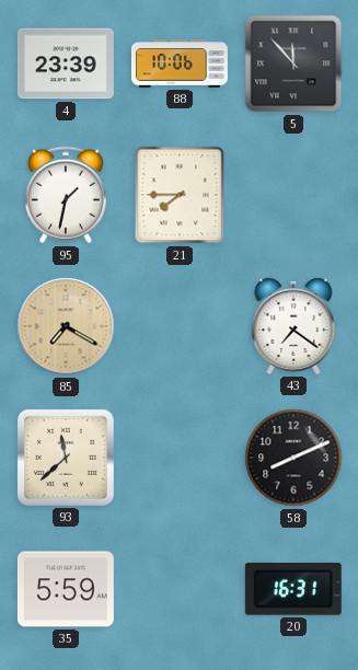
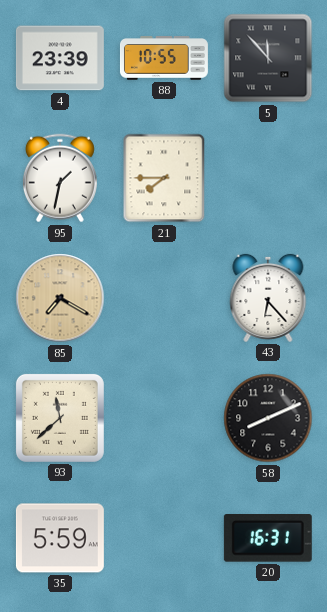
88: 10:06 -> 10:55 (164, 58)
43: 7:21 -> 6:23 (268, 298)
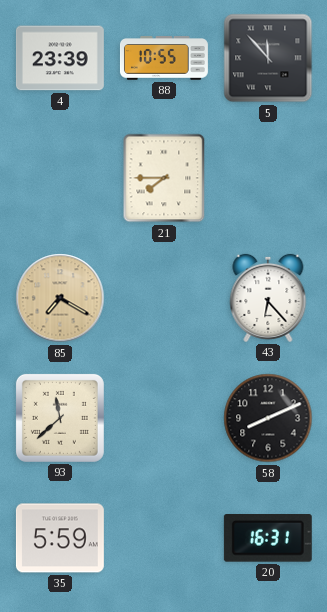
95: 1:32 -> none (60, 178)
